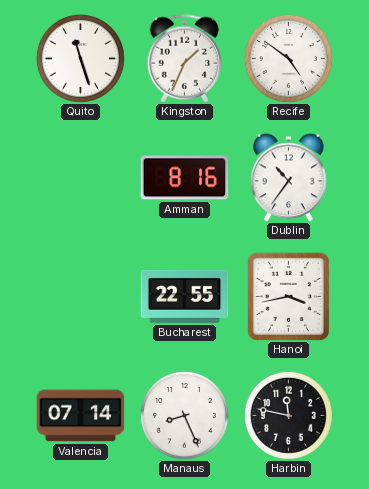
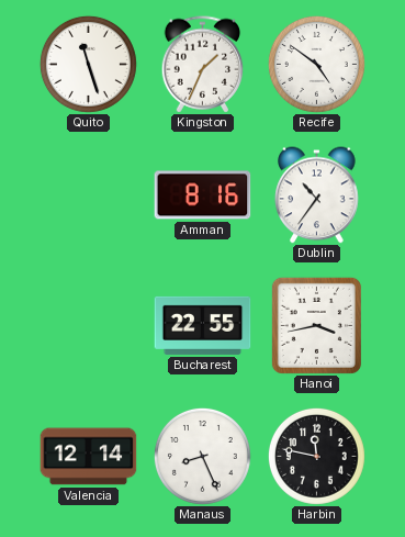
Valencia: 07:14 -> 12:14 (89, 457)
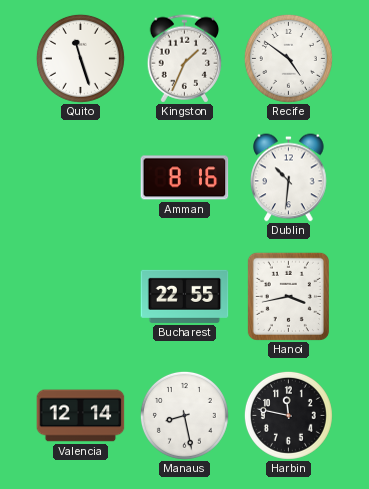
Dublin: 10:36 -> 10:31 (289, 178)
Manaus: 8:26 -> 8:28 (184, 415)
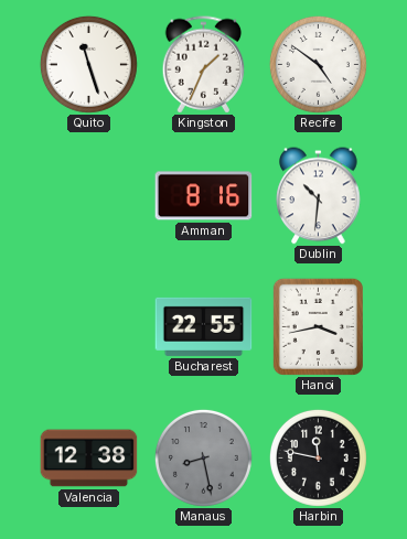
Valencia: 12:14 -> 12:38 (89, 459)
Manaus dial: white -> grey (203, 457)
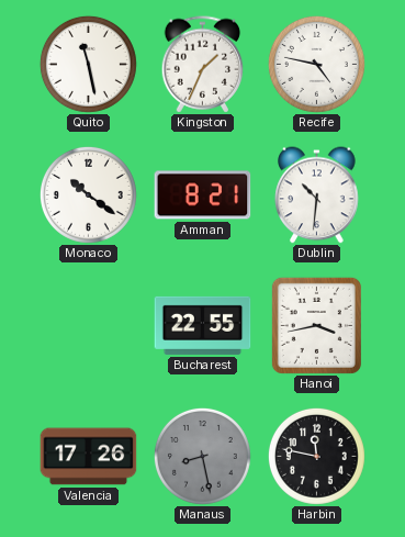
Quito: 11:27 -> 11:28 (88, 64)
Recife: 4:51 -> 4:47 (316, 64)
Monaco: none -> 10:21 (88, 194)
Amman: 8:16 -> 8:21 (203, 195)
Valencia: 12:38 -> 17:26 (89, 457)
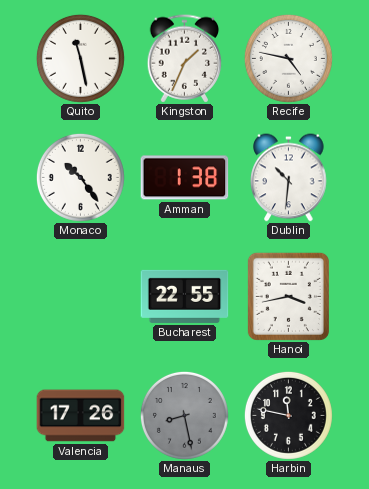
Monaco: 10:21 -> 10:24 (80, 177)
Amman: 8:21 -> 1:38 (185, 178)
